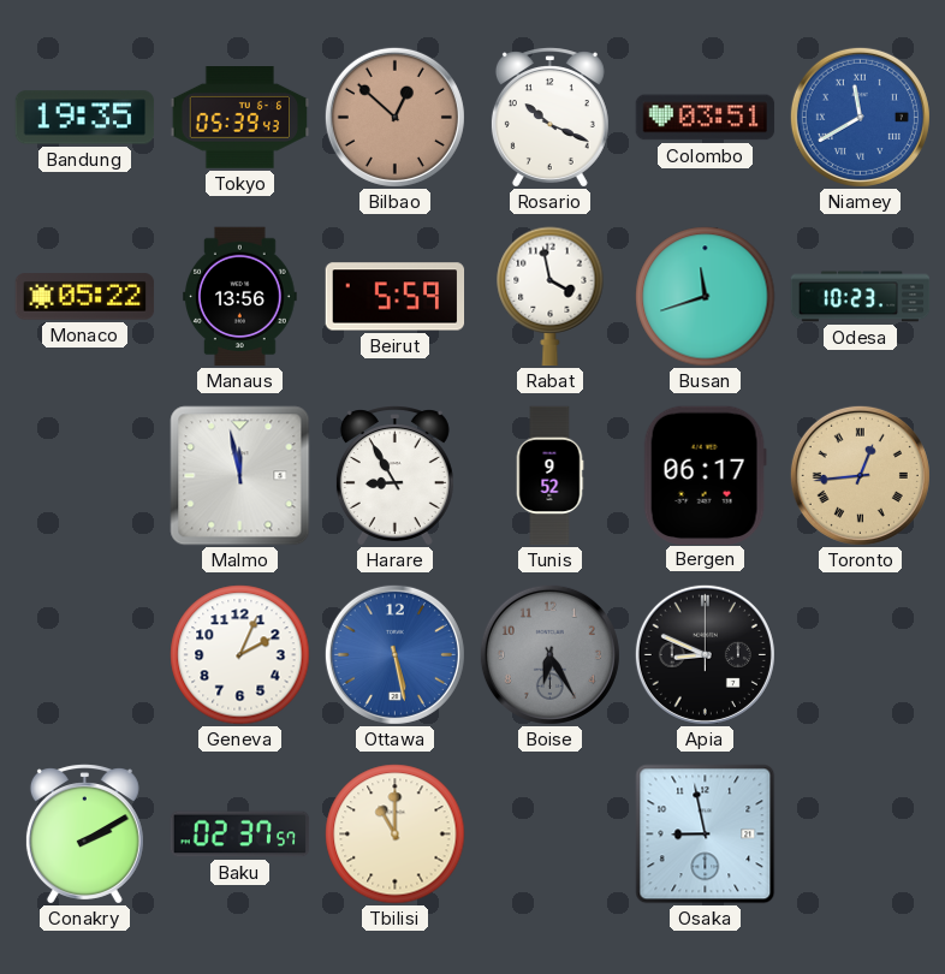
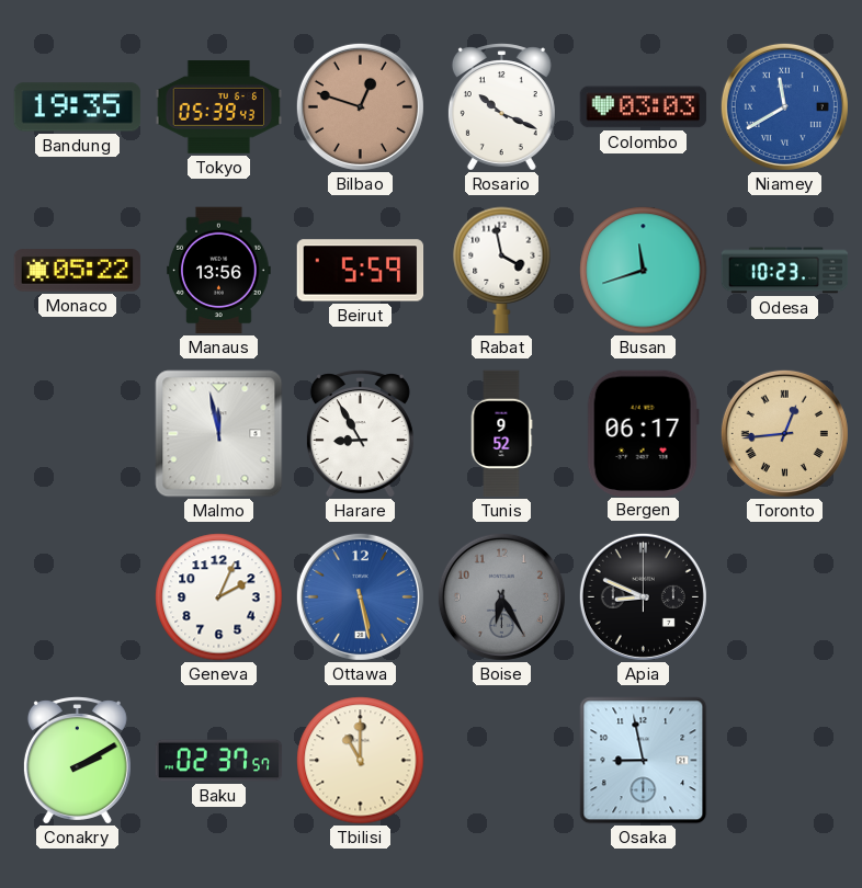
Bilbao: 12:52 -> 12:48 (360, 106)
Colombo: 03:51 -> 03:03 (644, 107)
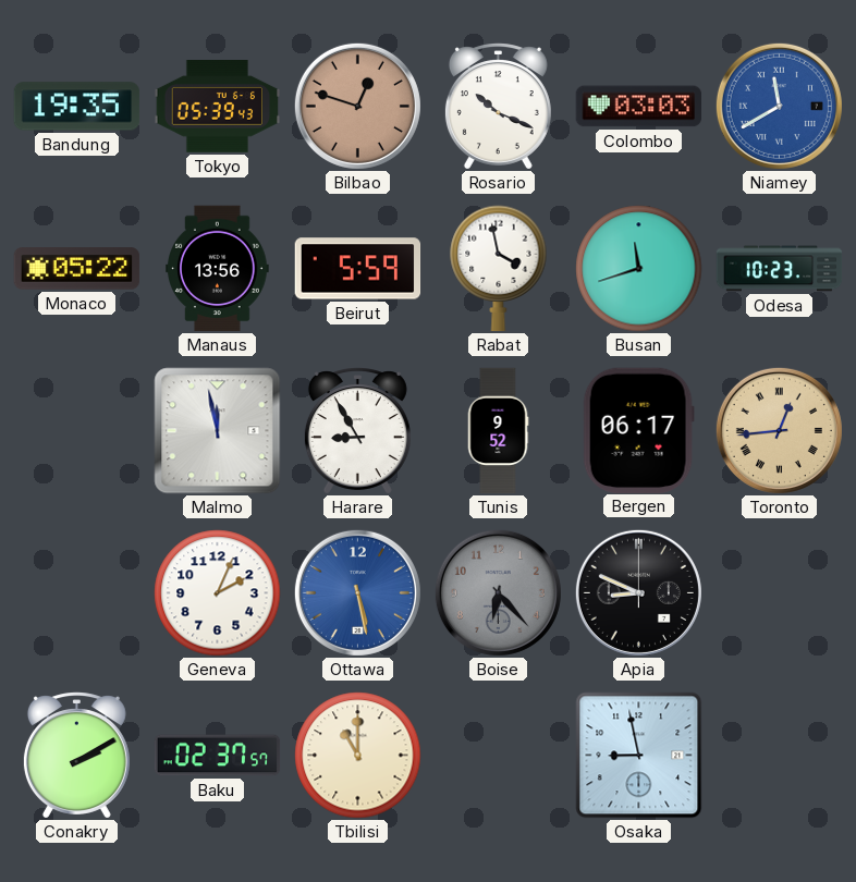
Boise: 6:25 -> 6:23 (498, 592)
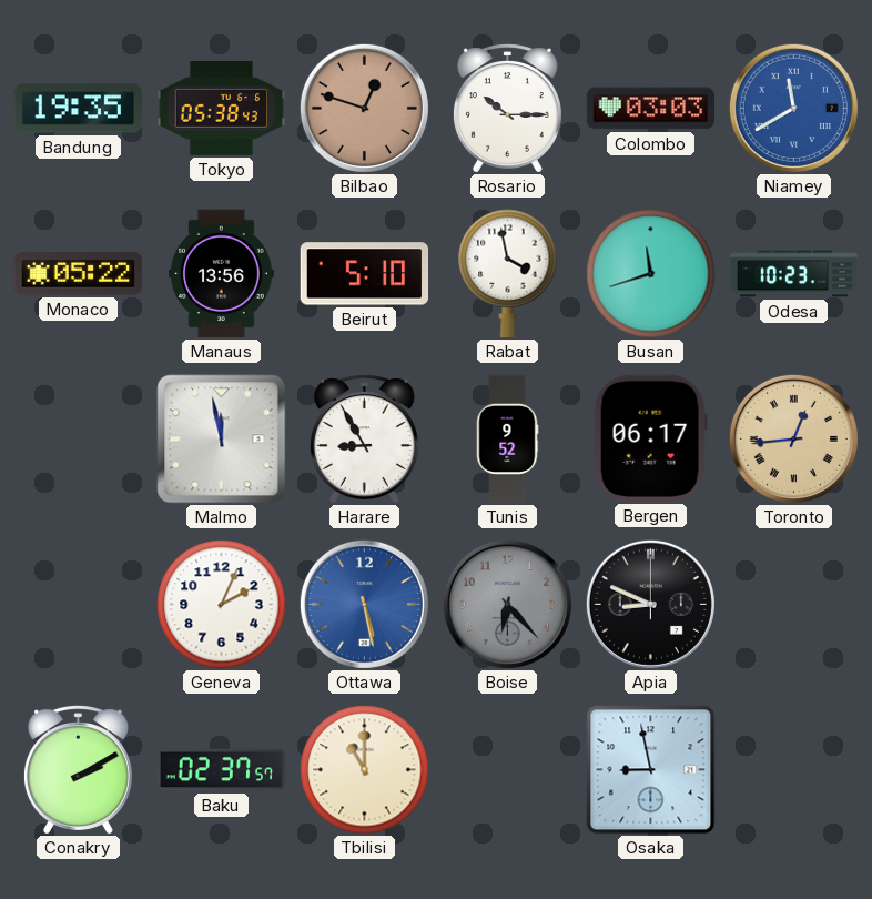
Tokyo: 05:39 -> 05:38 (222, 109)
Rosario: 10:19 -> 10:15 (507, 109)
Beirut: 5:59 -> 5:10 (365, 274)
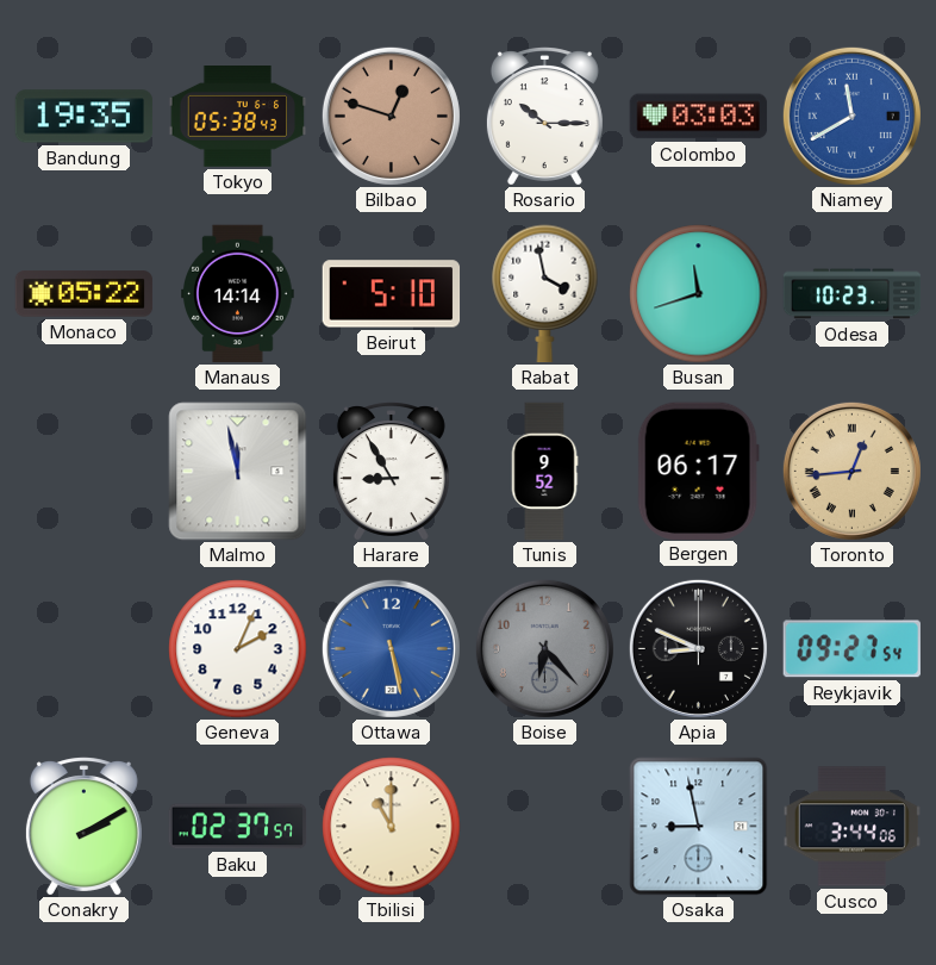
Manaus: 13:56 -> 14:14 (238, 294)
Reykjavik: none -> 09:27 (851, 649)
Cusco: none -> 3:44 (853, 827)
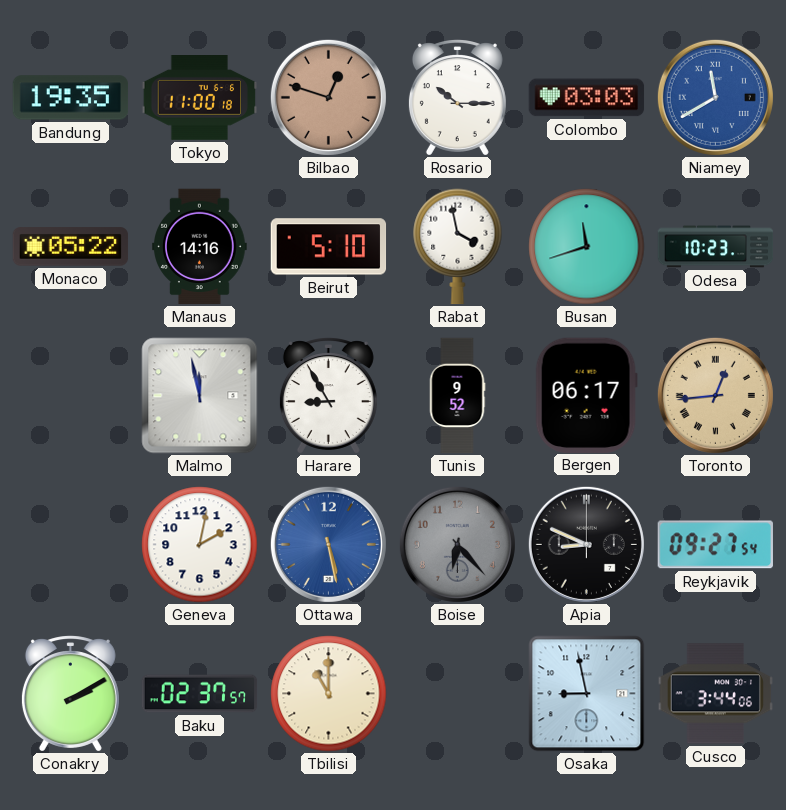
Tokyo: 05:38 -> 11:00 (200, 98)
Manaus: 14:14 -> 14:16 (200, 247)
Geneva: 2:04 -> 2:02 (200, 545)
